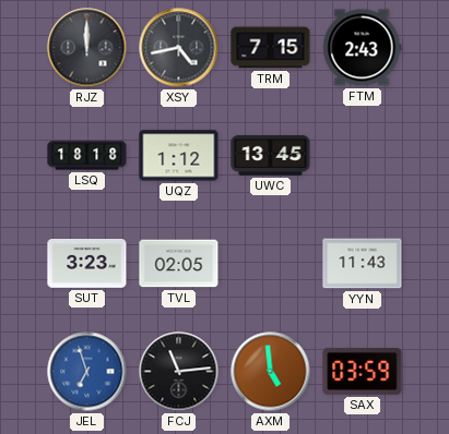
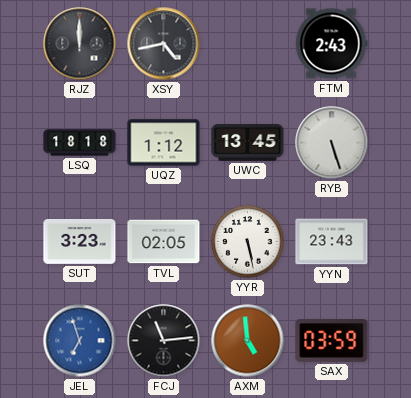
TRM: 7:15 -> none (271, 48)
RYB: none -> 5:27 (332, 143)
YYR: none -> 5:28 (248, 242)
YYN: 11:43 -> 23:43 (332, 242)
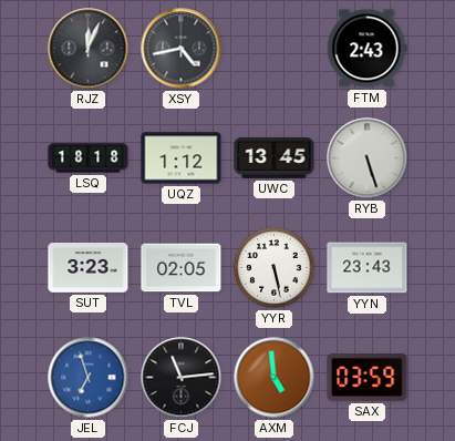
RJZ: 12:00 -> 12:04 (89, 49)
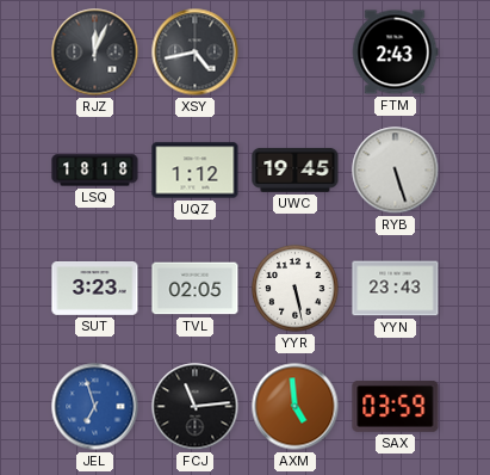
UWC: 13:45 -> 19:45 (296, 169)
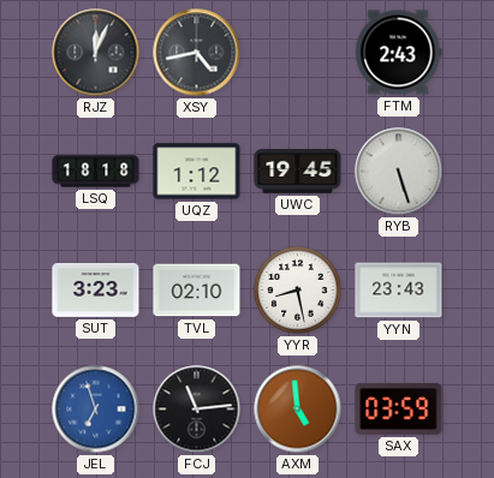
TVL: 02:05 -> 02:10 (197, 291)
YYR: 5:28 -> 8:28 (298, 291)
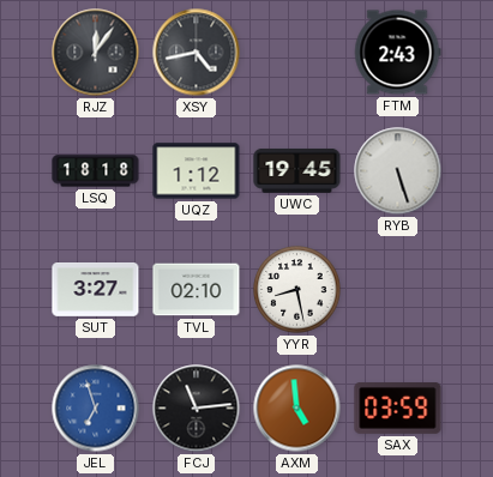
RJZ: 12:04 -> 12:06 (96, 53)
SUT: 3:23 -> 3:27 (96, 290)
YYN: 23:43 -> none (399, 291)
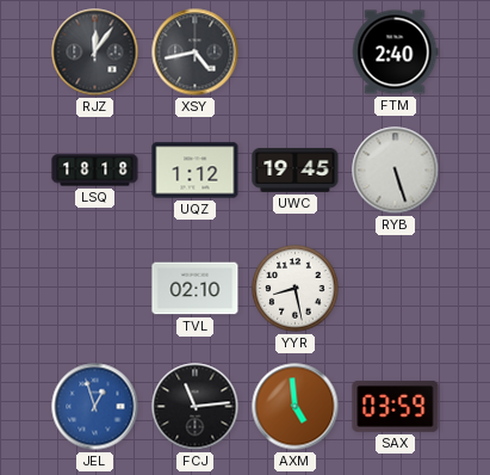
FTM: 2:43 -> 2:40 (395, 53)
SUT: 3:27 -> none (96, 290)
JEL: 6:57 -> 12:57 (95, 407)
